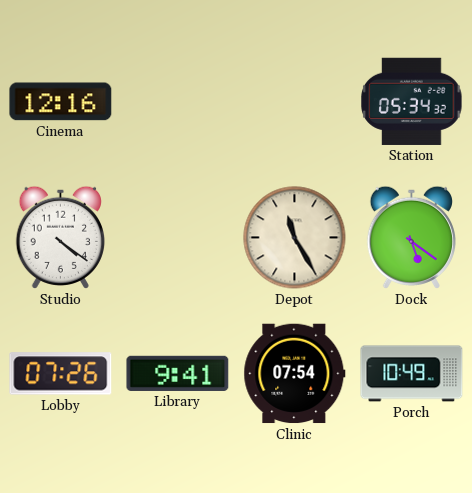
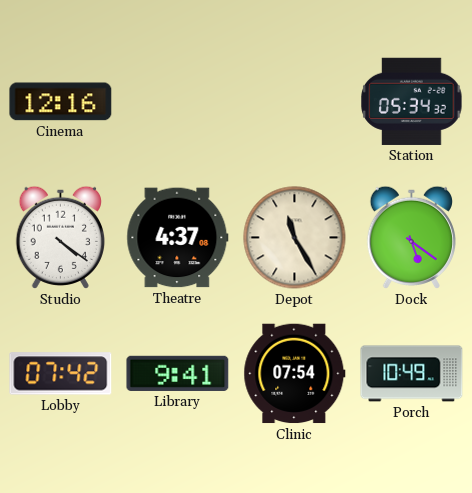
Theatre: none -> 4:37 (178, 238)
Lobby: 07:26 -> 07:42 (61, 374)
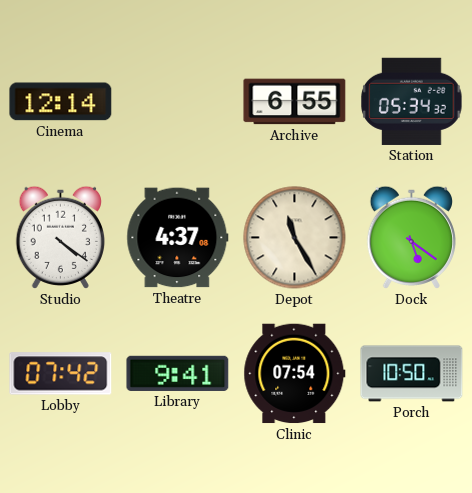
Cinema: 12:16 -> 12:14 (61, 102)
Archive: none -> 6:55 (295, 102)
Porch: 10:49 -> 10:50 (412, 374)
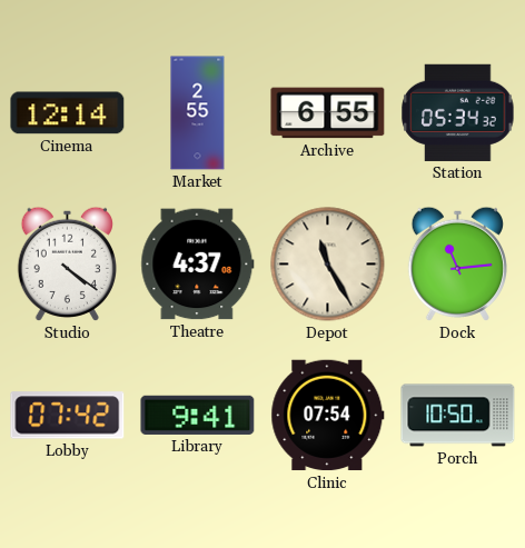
Market: none -> 2:55 (198, 113)
Dock: 5:21 -> 11:14 (457, 263)
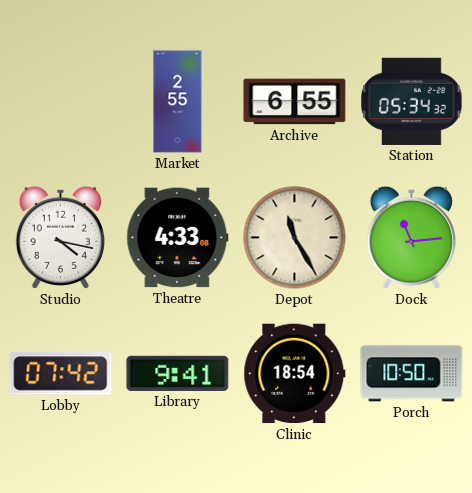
Cinema: 12:14 -> none (68, 113)
Studio: 4:21 -> 4:17 (60, 237)
Theatre: 4:37 -> 4:33 (178, 238)
Clinic: 07:54 -> 18:54 (295, 374)
